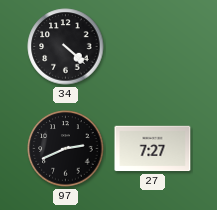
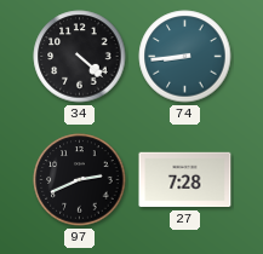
74: none -> 8:44 (185, 57)
27: 7:27 -> 7:28 (185, 180)
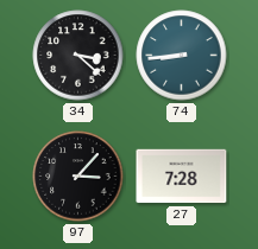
34: 4:22 -> 3:22 (78, 56)
97: 2:41 -> 3:07 (78, 177)
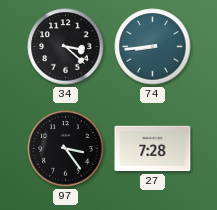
97: 3:07 -> 3:24 (66, 149)
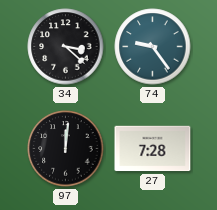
74: 8:44 -> 9:24 (153, 47)
97: 3:24 -> 12:01 (66, 149)
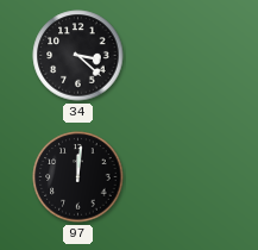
74: 9:24 -> none (153, 47)
27: 7:28 -> none (153, 149)
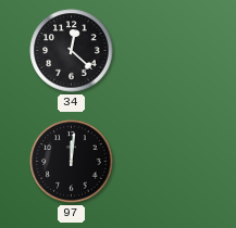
34: 3:22 -> 12:22 (72, 51)
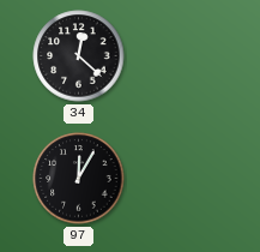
97: 12:01 -> 12:05 (79, 179)
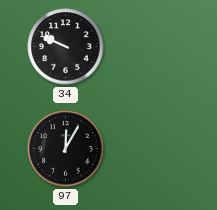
34: 12:22 -> 9:49 (66, 47)
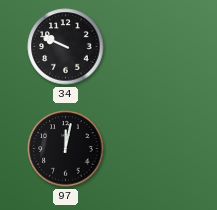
97: 12:05 -> 12:02 (66, 149)
